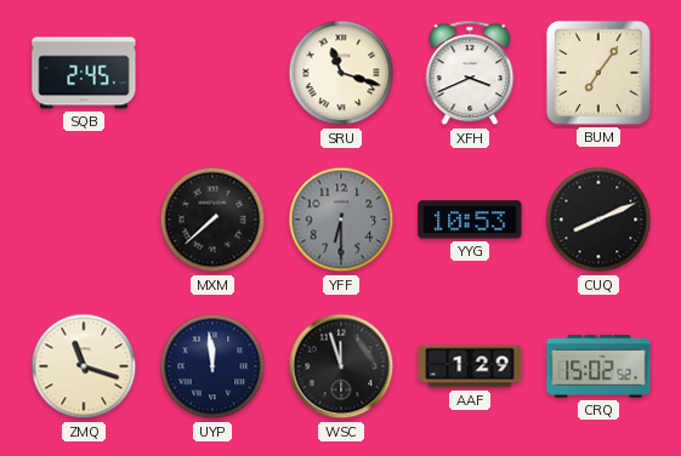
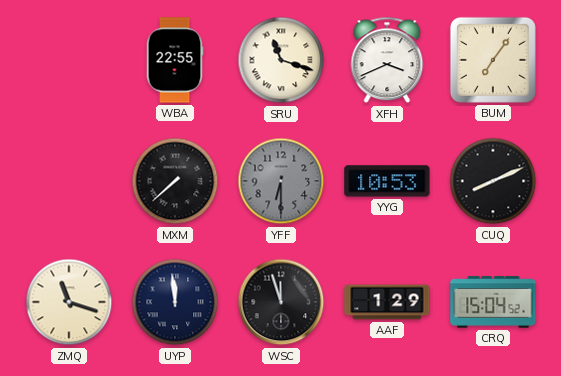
SQB: 2:45 -> none (84, 73)
WBA: none -> 22:55 (175, 60)
CRQ: 15:02 -> 15:04 (493, 302)
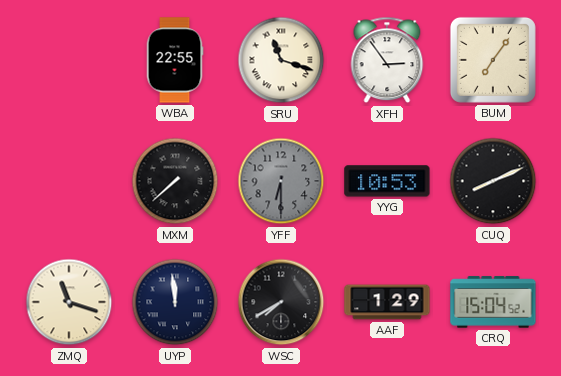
XFH: 3:41 -> 2:54 (387, 60)
WSC: 11:57 -> 7:40 (281, 302)
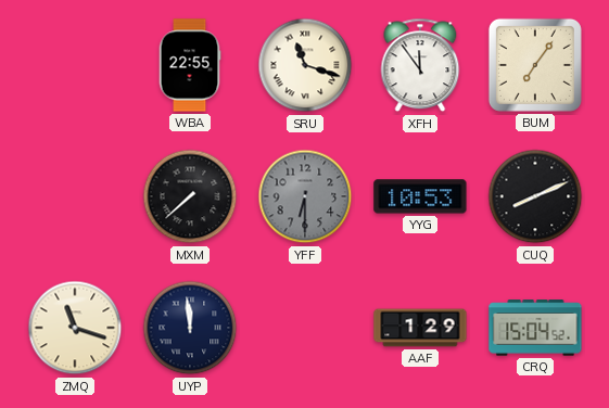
XFH: 2:54 -> 11:54 (420, 65)
WSC: 7:40 -> none (281, 302)
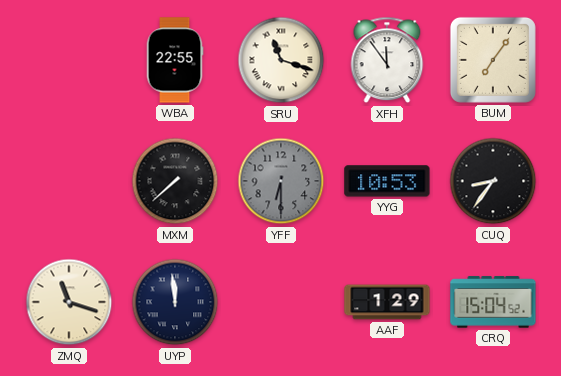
CUQ: 8:11 -> 8:36 (493, 181)
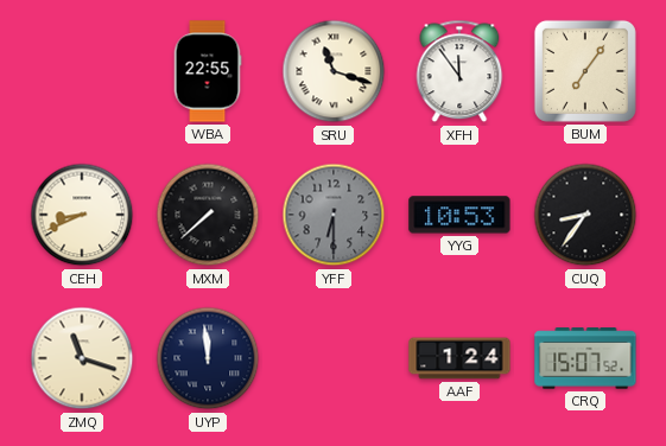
CEH: none -> 8:41 (82, 215)
AAF: 1:29 -> 1:24 (459, 358)
CRQ: 15:04 -> 15:07 (585, 358)
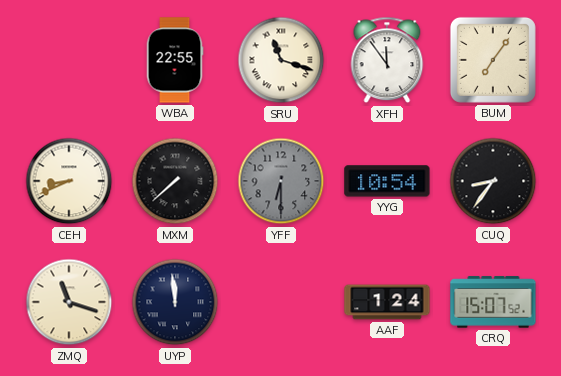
YYG: 10:53 -> 10:54 (387, 181)
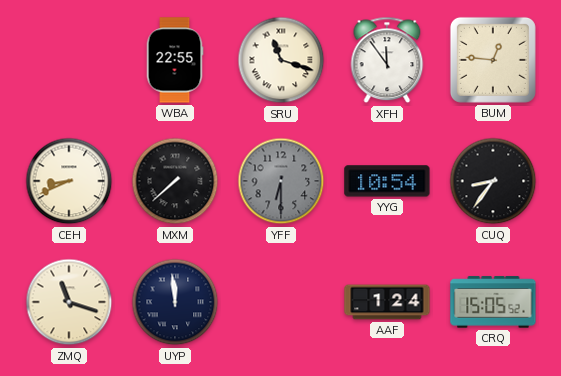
BUM: 7:06 -> 12:46 (493, 60)
CRQ: 15:07 -> 15:05 (493, 302)
